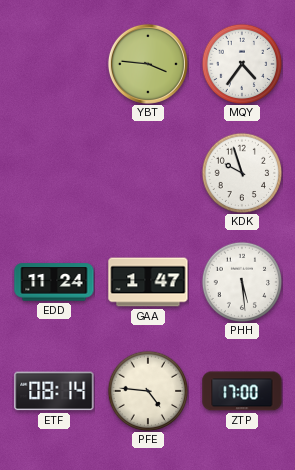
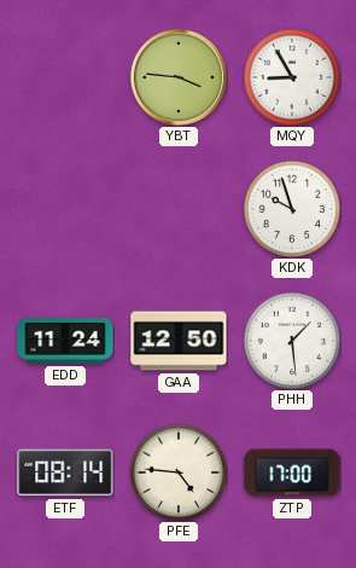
MQY: 4:36 -> 8:55 (292, 77)
GAA: 1:47 -> 12:50 (179, 341)
PHH: 5:29 -> 1:29 (292, 341)
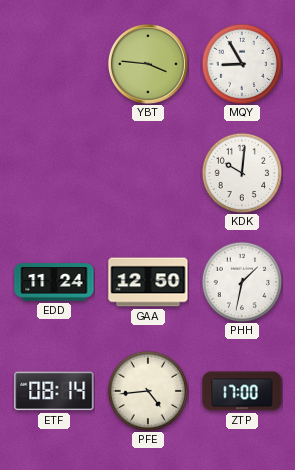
KDK: 9:57 -> 10:01 (242, 173)
PHH: 1:29 -> 1:32 (242, 282)
PFE: 4:46 -> 4:44 (148, 391)
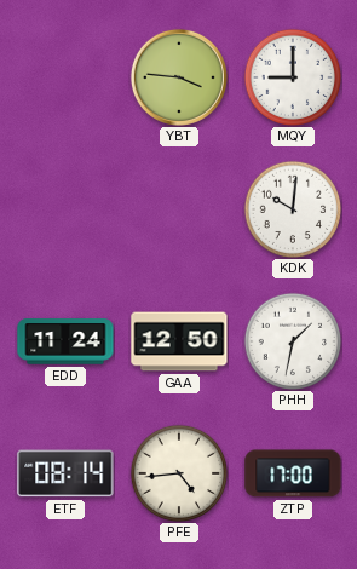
MQY: 8:55 -> 9:00 (293, 77)
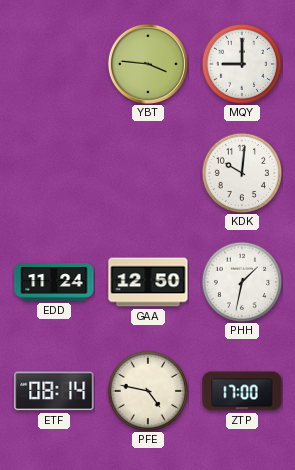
PFE: 4:44 -> 4:47 (148, 391)
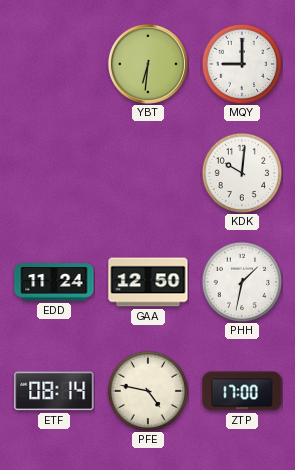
YBT: 3:46 -> 6:31 (148, 64)
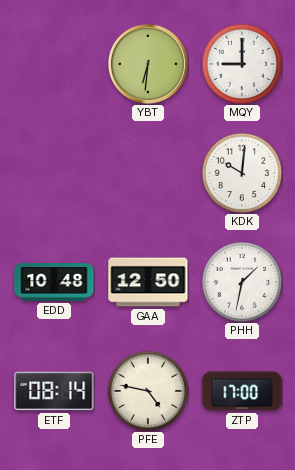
EDD: 11:24 -> 10:48 (54, 282)
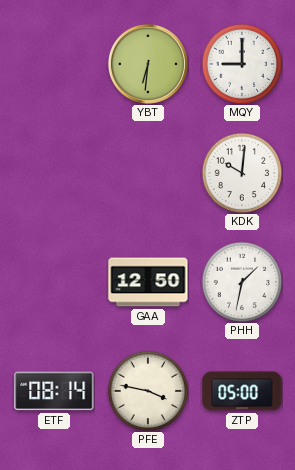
EDD: 10:48 -> none (54, 282)
PFE: 4:47 -> 3:47 (148, 391)
ZTP: 17:00 -> 05:00 (242, 391)
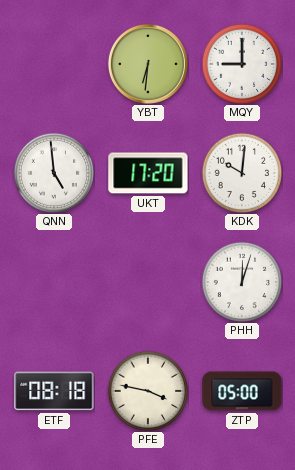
QNN: none -> 4:59 (54, 173)
UKT: none -> 17:20 (148, 173)
GAA: 12:50 -> none (148, 282)
PHH: 1:32 -> 12:03 (242, 282)
ETF: 08:14 -> 08:18 (54, 391)
